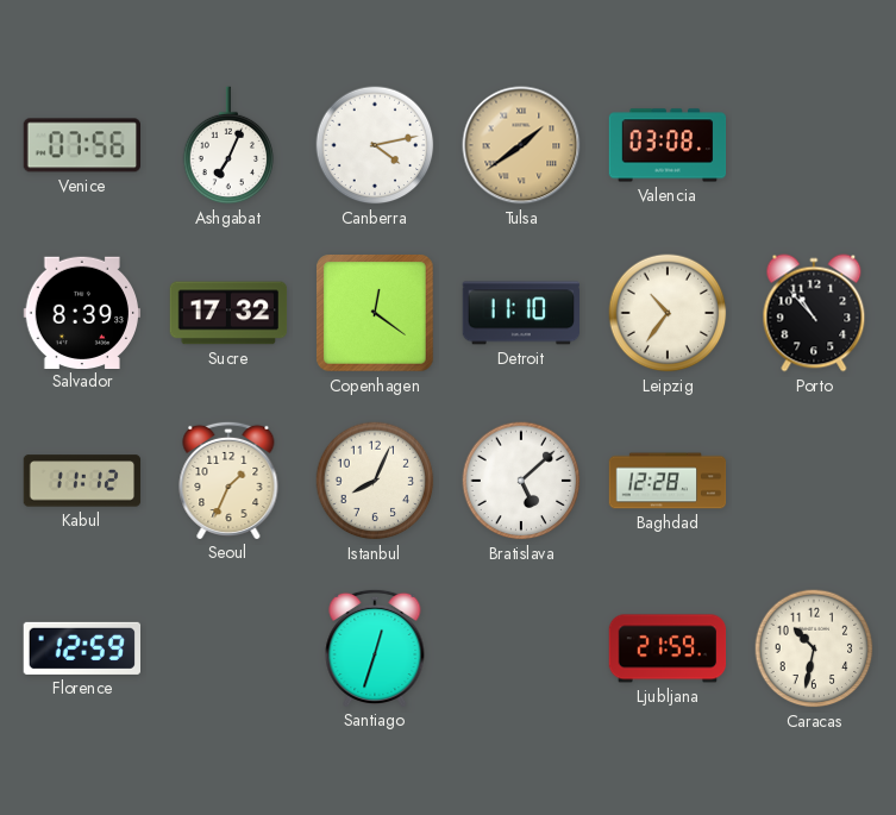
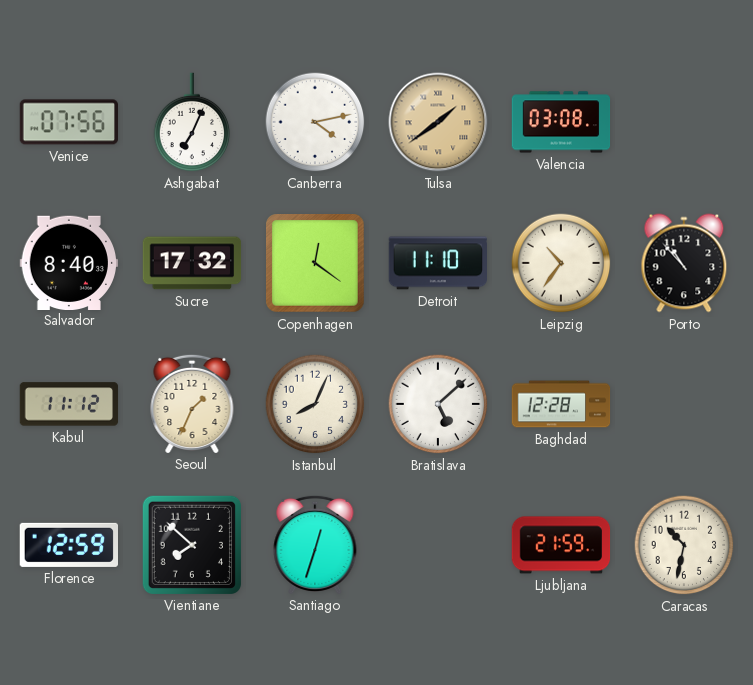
Salvador: 8:39 -> 8:40 (68, 262)
Vientiane: none -> 7:52 (191, 544)
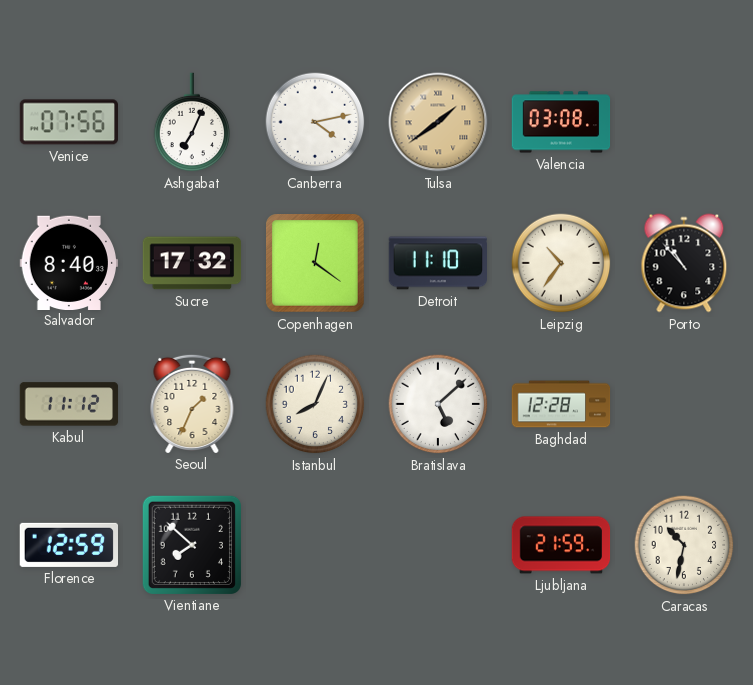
Santiago: 12:33 -> none (315, 544)
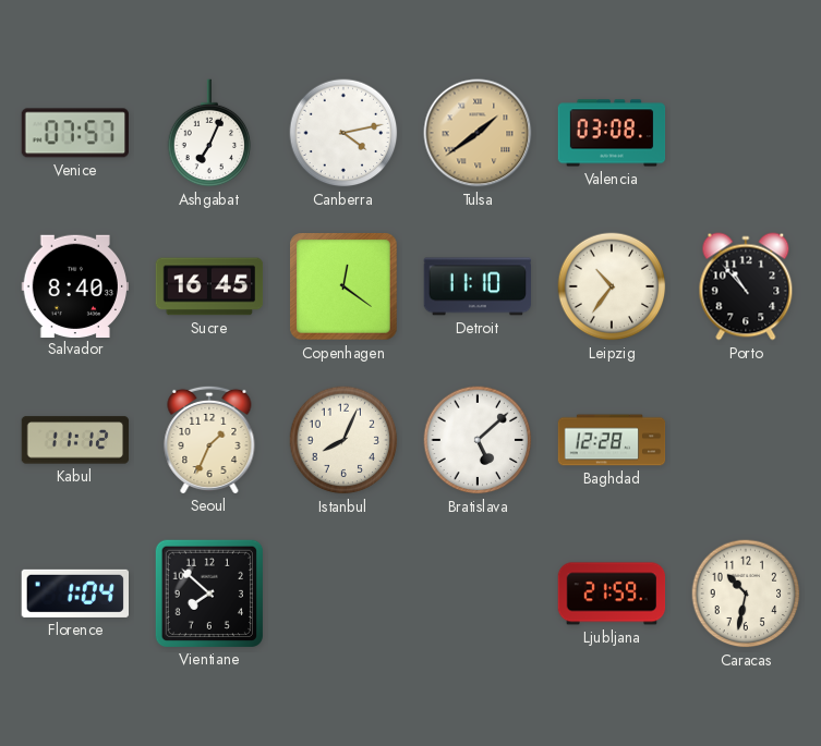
Venice: 07:56 -> 07:57 (74, 133)
Sucre: 17:32 -> 16:45 (209, 286)
Florence: 12:59 -> 1:04 (74, 594)
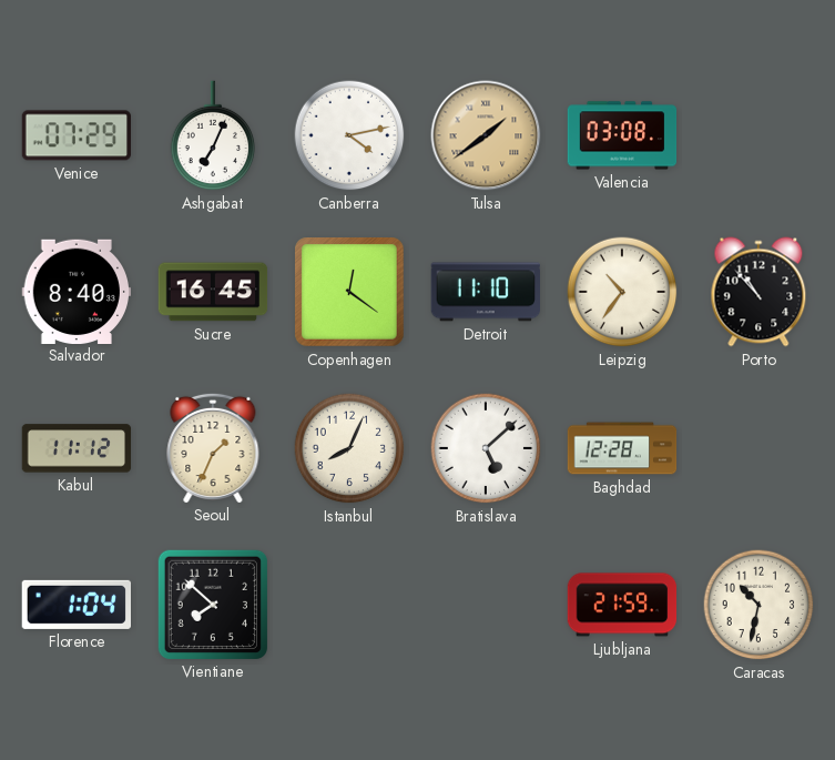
Venice: 07:57 -> 07:29 (75, 135)
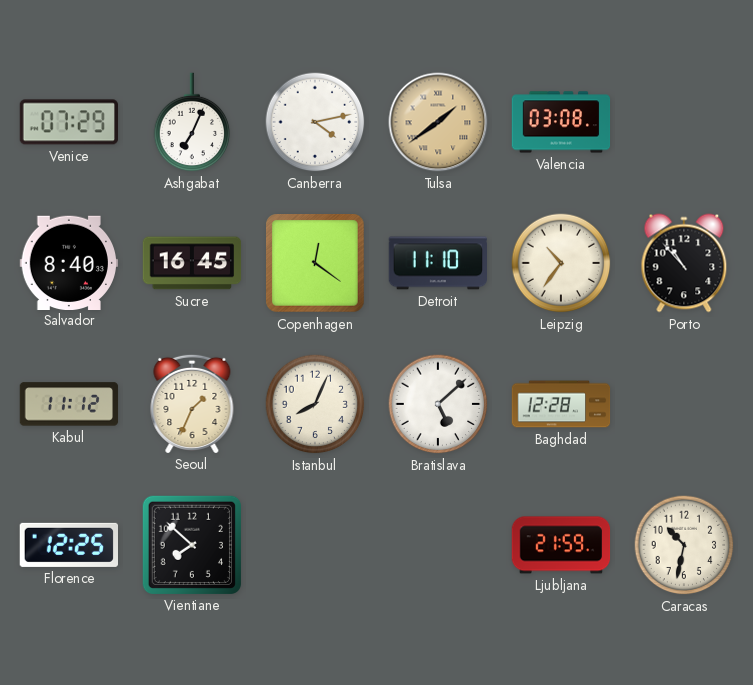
Florence: 1:04 -> 12:25 (68, 545)
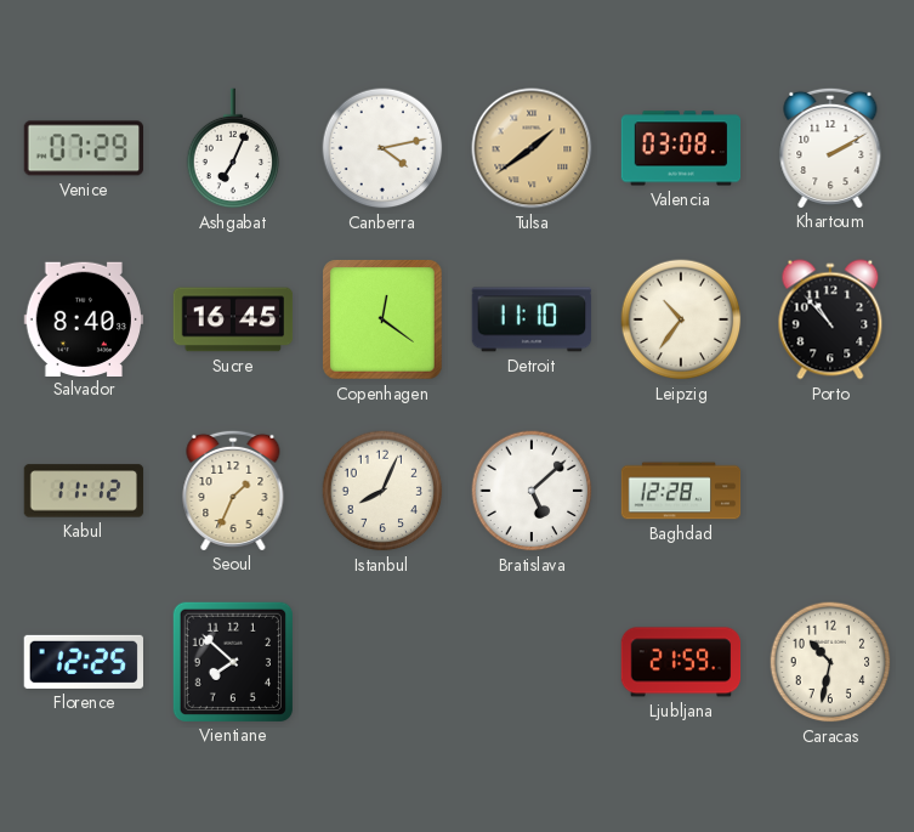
Khartoum: none -> 2:10 (830, 147)
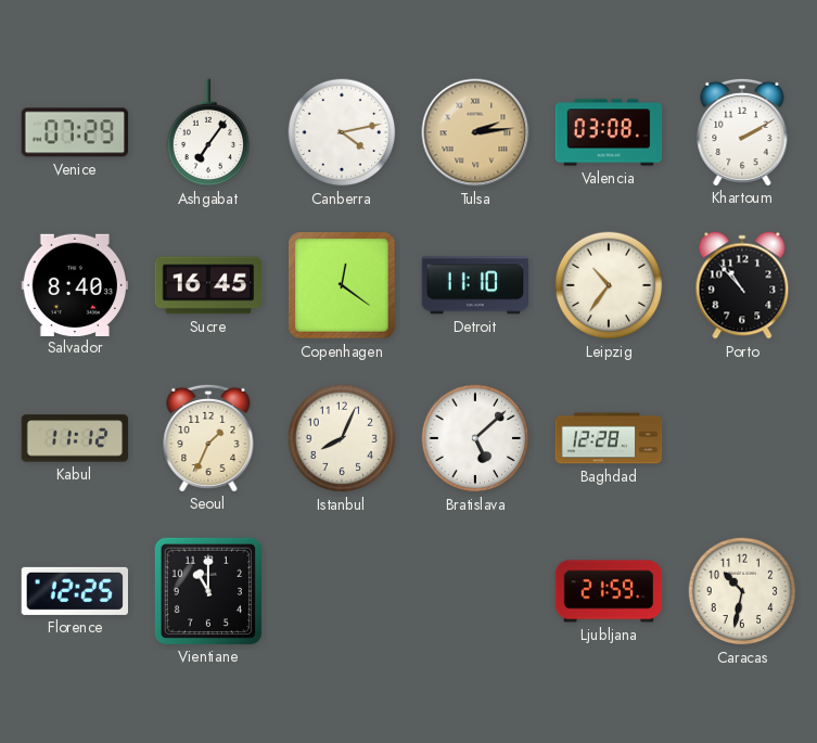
Ashgabat: 7:04 -> 7:06 (208, 132)
Tulsa: 1:39 -> 2:14 (475, 132)
Vientiane: 7:52 -> 11:00 (207, 590)
